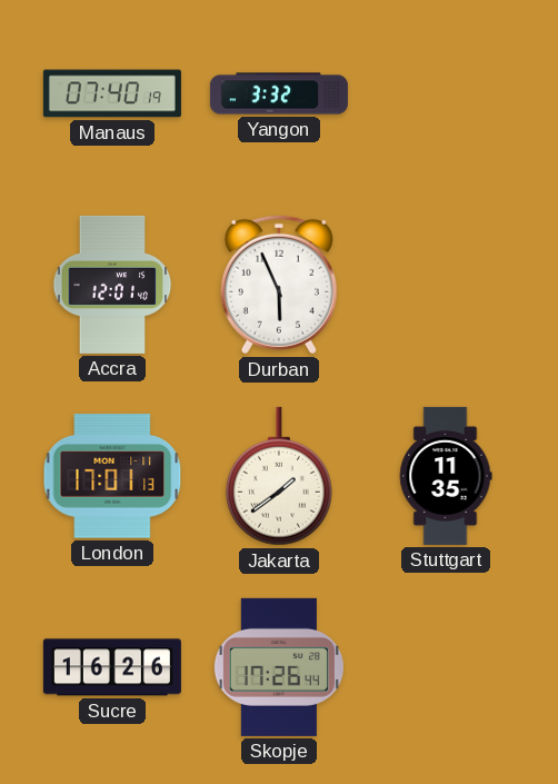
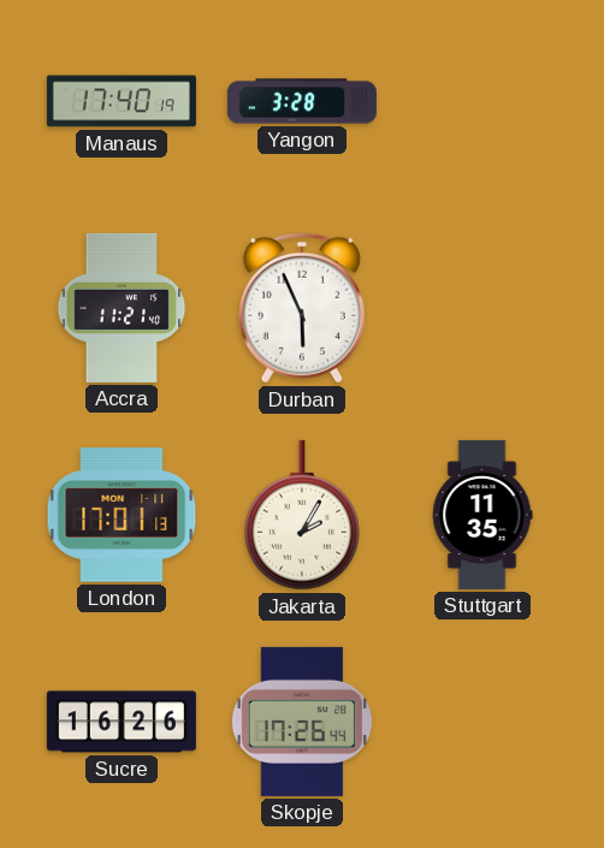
Manaus: 07:40 -> 17:40 (122, 101)
Yangon: 3:32 -> 3:28 (302, 101)
Accra: 12:01 -> 11:21 (122, 308)
Jakarta: 1:39 -> 2:05 (302, 515)
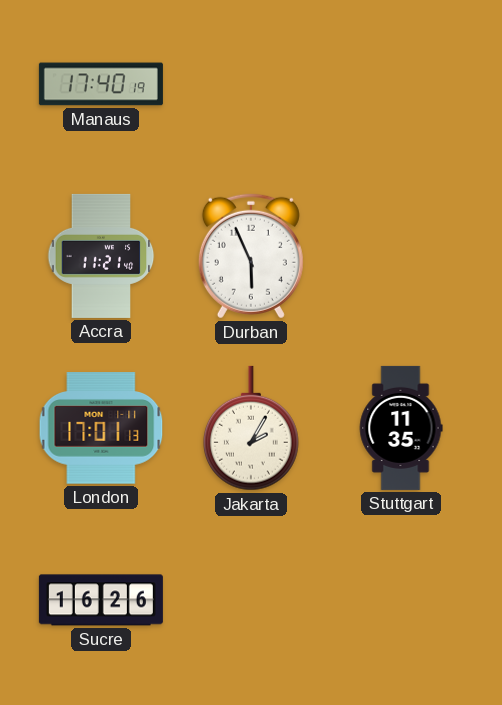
Yangon: 3:28 -> none (302, 101)
Skopje: 17:26 -> none (302, 722)
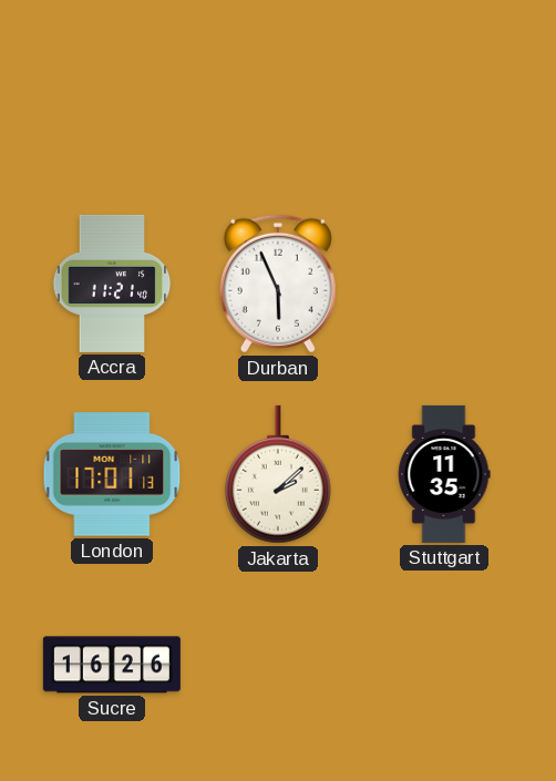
Manaus: 17:40 -> none (101, 84)
Jakarta: 2:05 -> 2:08 (278, 474)
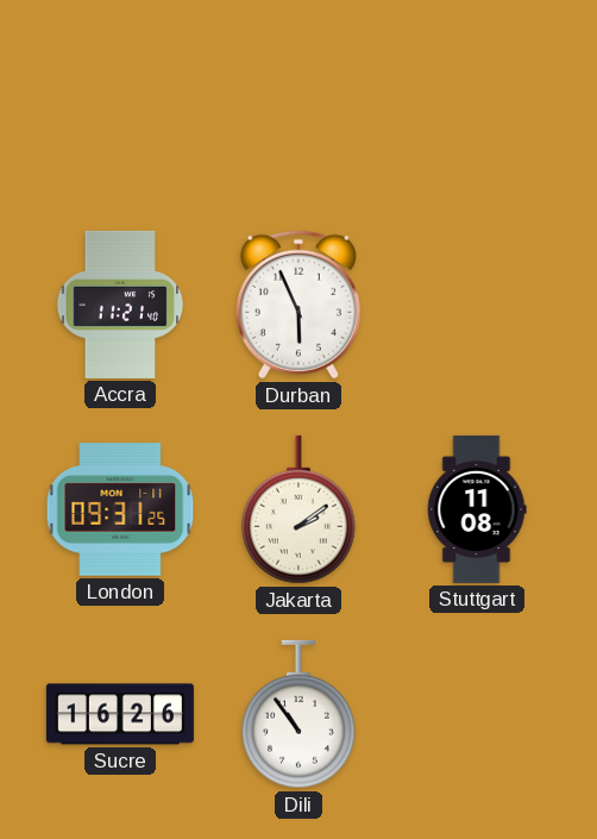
London: 17:01 -> 09:31 (120, 509)
Jakarta: 2:08 -> 2:09 (298, 509)
Stuttgart: 11:35 -> 11:08 (477, 509)
Dili: none -> 10:54 (298, 714)
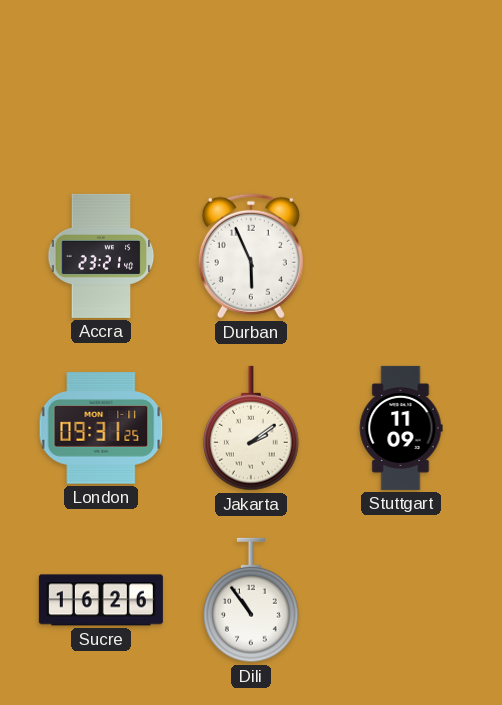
Accra: 11:21 -> 23:21 (101, 256)
Stuttgart: 11:08 -> 11:09 (401, 428)
